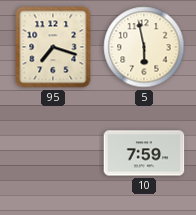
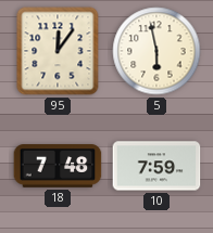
95: 7:18 -> 12:06 (58, 51)
18: none -> 7:48 (58, 166)
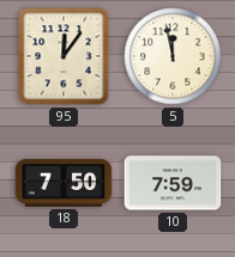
5: 5:58 -> 11:58 (173, 56)
18: 7:48 -> 7:50 (64, 183)
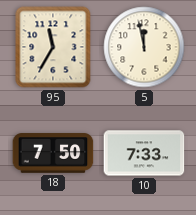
95: 12:06 -> 11:35 (53, 47)
10: 7:59 -> 7:33 (144, 153)
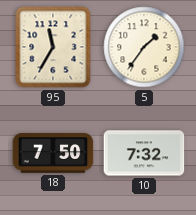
5: 11:58 -> 1:36 (144, 47)
10: 7:33 -> 7:32 (144, 153)
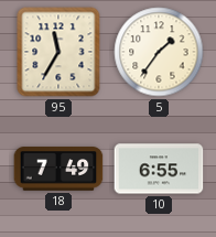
18: 7:50 -> 7:49 (58, 169)
10: 7:32 -> 6:55 (159, 169)
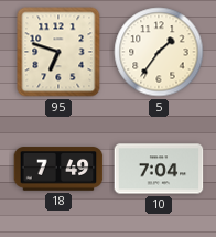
95: 11:35 -> 6:48 (58, 52)
10: 6:55 -> 7:04 (159, 169)
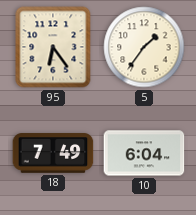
95: 6:48 -> 6:24 (53, 47)
10: 7:04 -> 6:04 (144, 153)
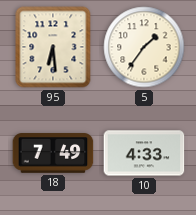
95: 6:24 -> 6:29 (53, 47)
10: 6:04 -> 4:33 (144, 153)
